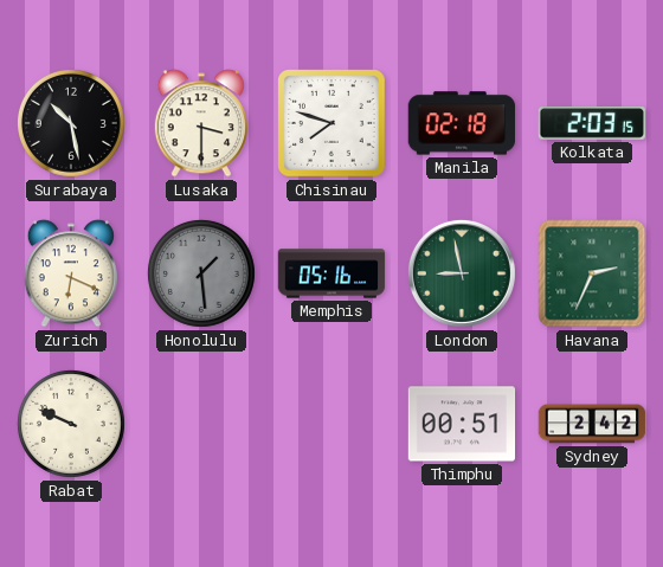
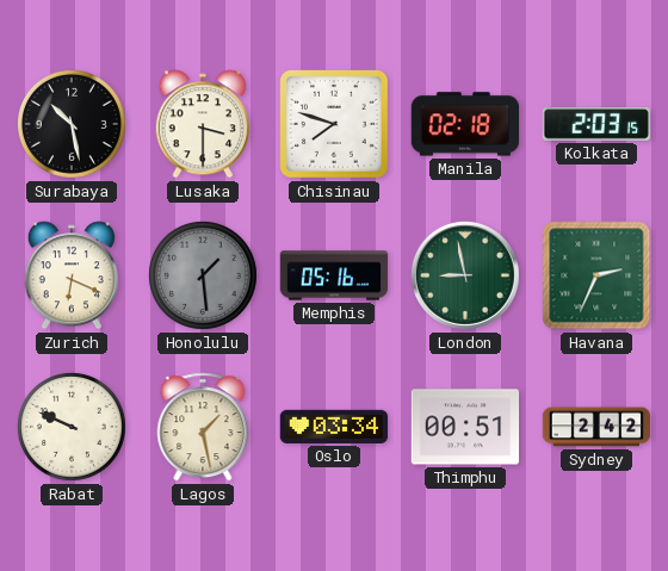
Lagos: none -> 1:28 (203, 427)
Oslo: none -> 03:34 (334, 427)
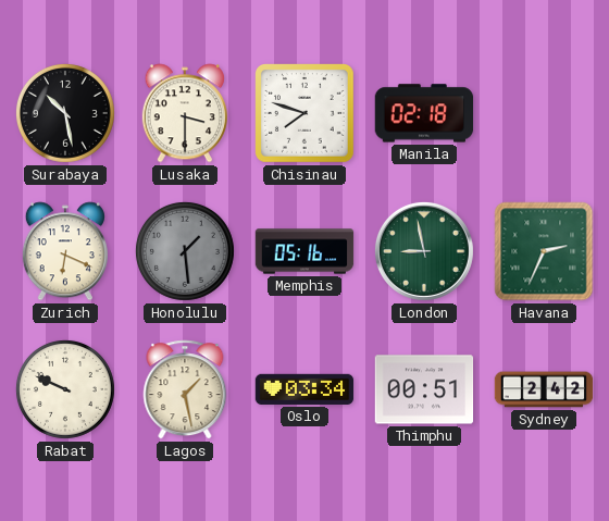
Kolkata: 2:03 -> none (595, 124)
